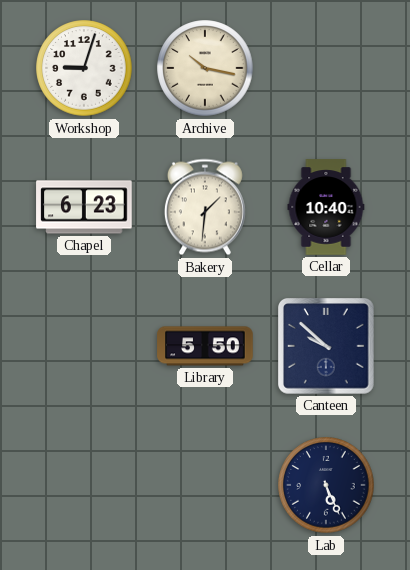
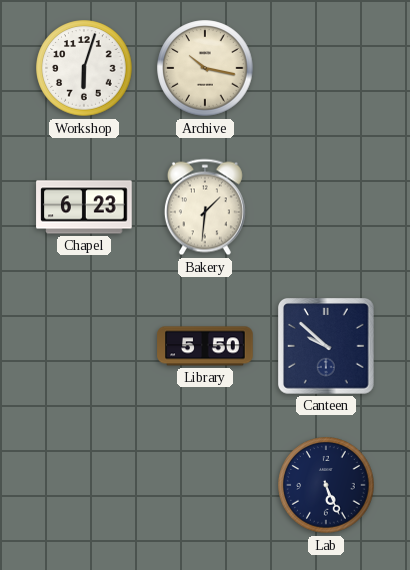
Workshop: 9:03 -> 6:03 (84, 68)
Cellar: 10:40 -> none (326, 207)
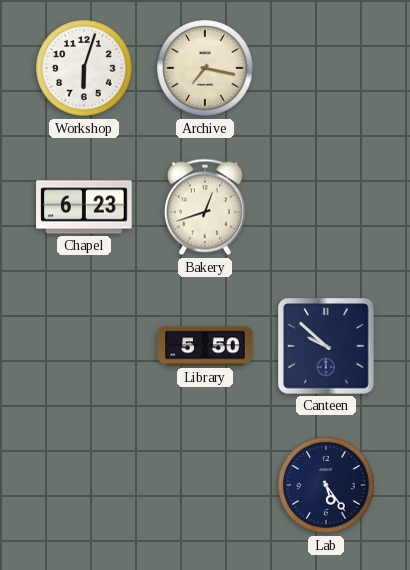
Archive: 10:17 -> 7:17 (205, 68)
Bakery: 1:31 -> 12:42 (205, 207)
Lab: 5:26 -> 5:24 (326, 485)
